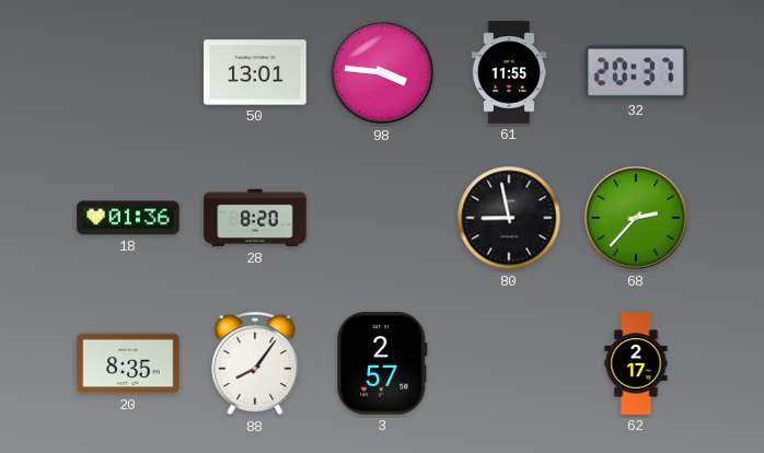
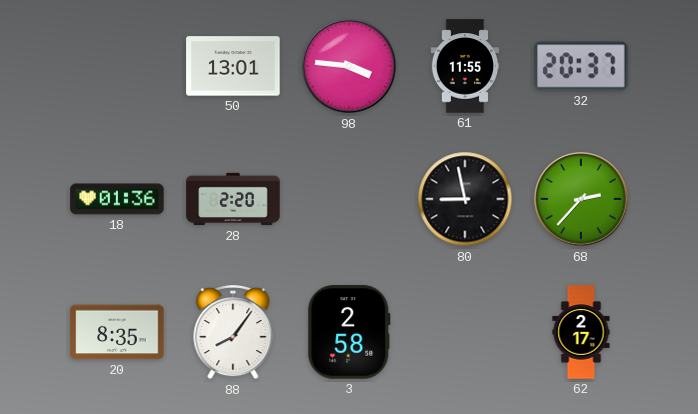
28: 8:20 -> 2:20 (233, 199)
3: 2:57 -> 2:58 (349, 332)
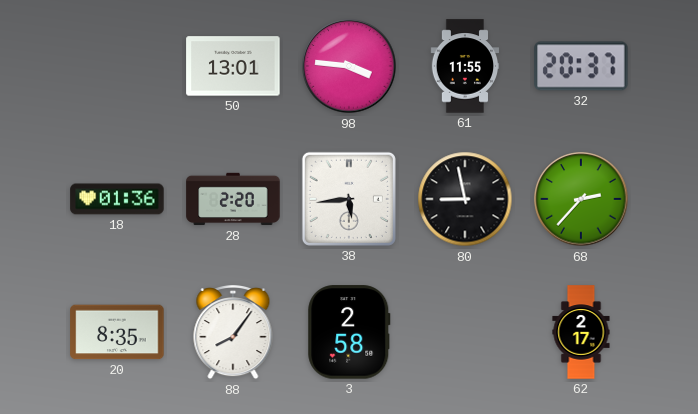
38: none -> 5:44 (349, 199)
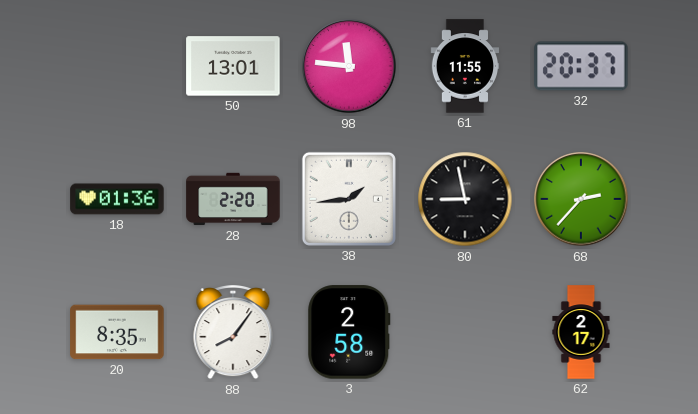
98: 3:46 -> 11:46 (349, 66)
38: 5:44 -> 1:44 (349, 199)
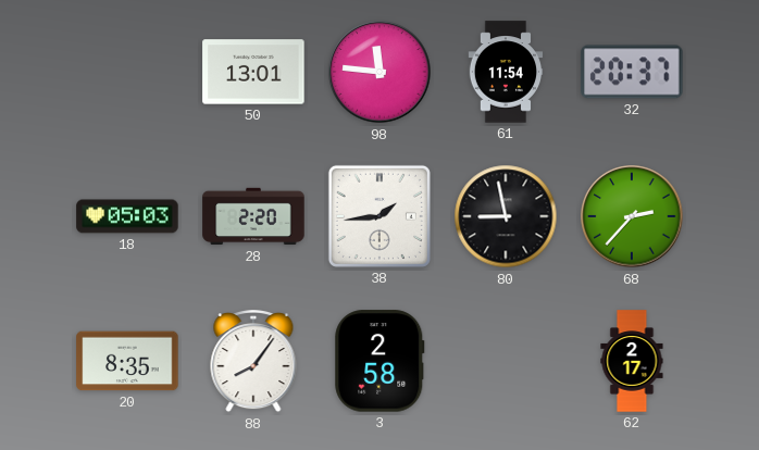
61: 11:55 -> 11:54 (506, 72)
18: 01:36 -> 05:03 (127, 216)
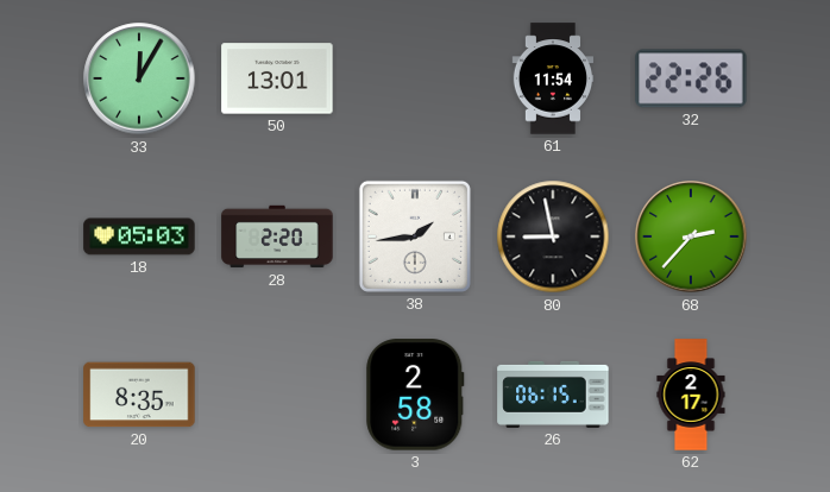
33: none -> 12:05 (139, 78)
98: 11:46 -> none (379, 72)
32: 20:37 -> 22:26 (691, 78)
88: 8:06 -> none (253, 362)
26: none -> 06:15 (553, 395)
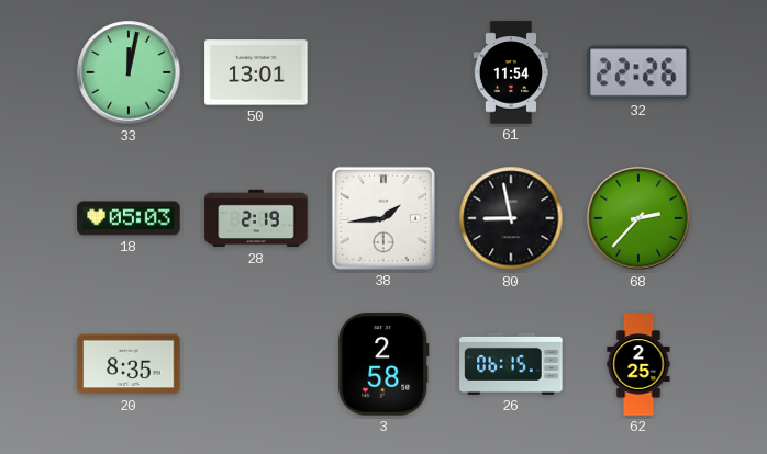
33: 12:05 -> 12:02 (129, 72)
28: 2:20 -> 2:19 (256, 218)
62: 2:17 -> 2:25 (638, 364)
